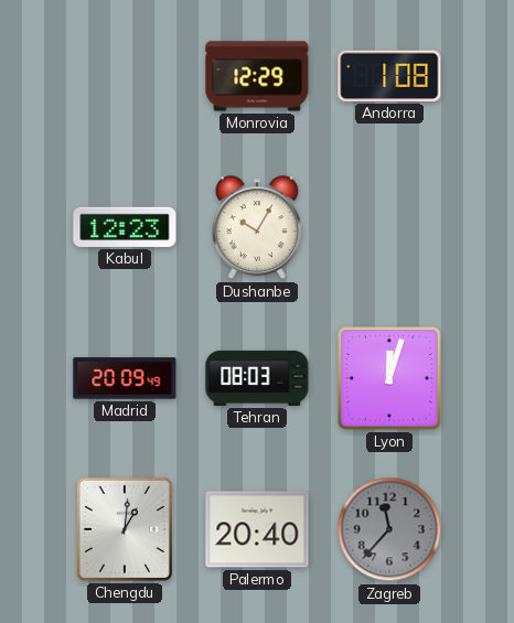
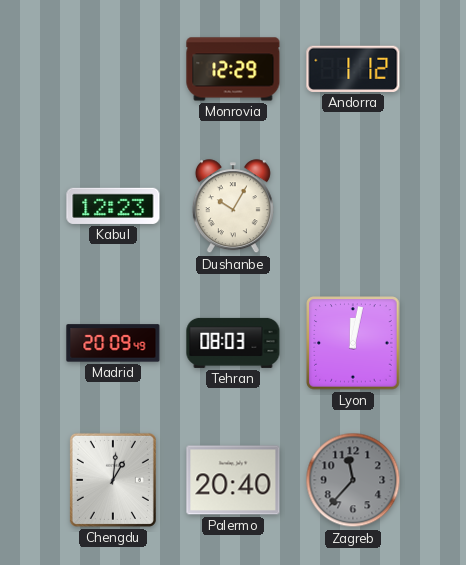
Andorra: 1:08 -> 1:12 (353, 69)
Lyon: 12:03 -> 12:02 (353, 343)
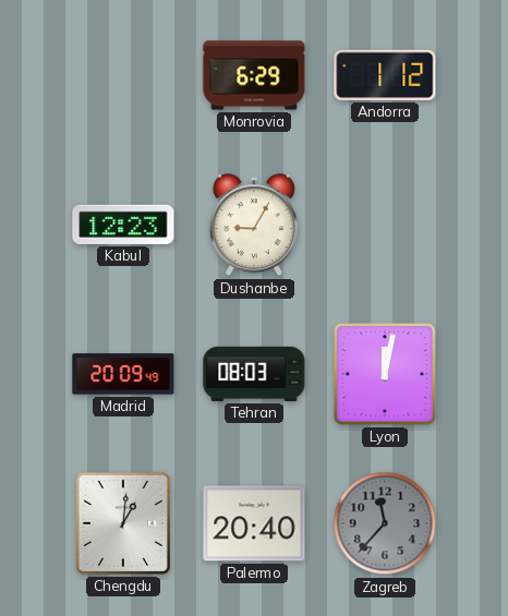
Monrovia: 12:29 -> 6:29 (254, 75)
Dushanbe: 10:05 -> 9:05 (254, 226)
